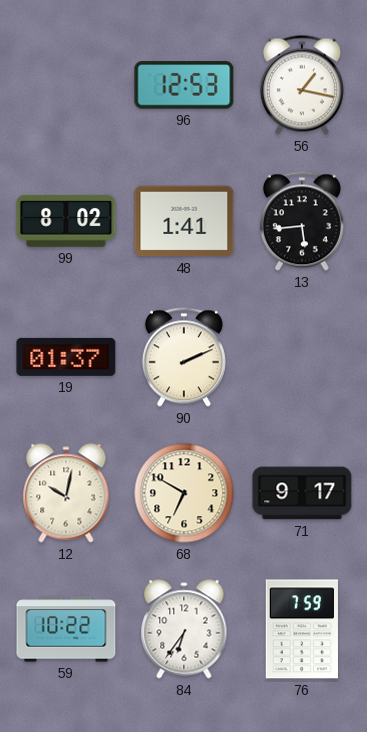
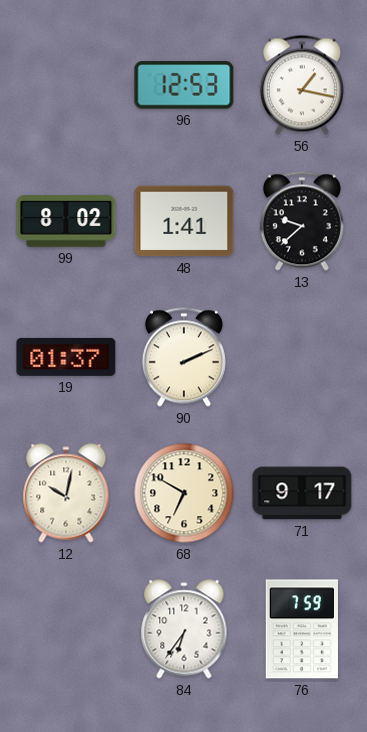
13: 5:44 -> 9:38 (302, 221)
59: 10:22 -> none (66, 629)
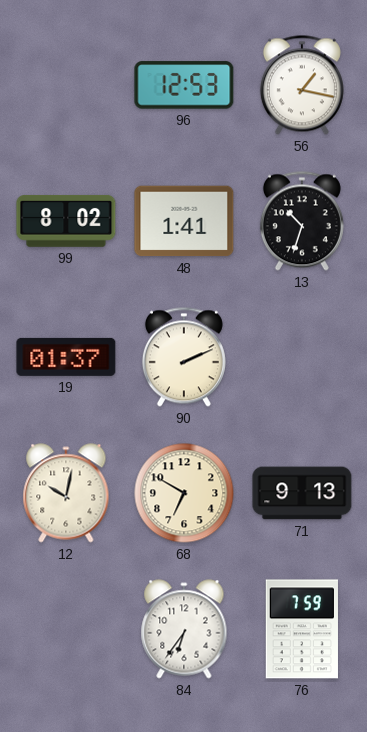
13: 9:38 -> 10:33 (302, 221)
71: 9:17 -> 9:13 (302, 493)
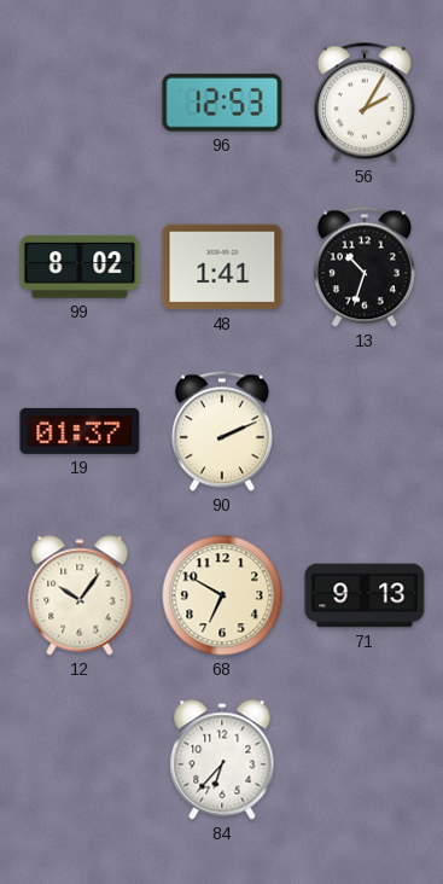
56: 1:17 -> 2:05 (365, 103)
12: 10:02 -> 10:06 (80, 595)
84: 6:36 -> 6:37 (222, 760)
76: 7:59 -> none (302, 629)
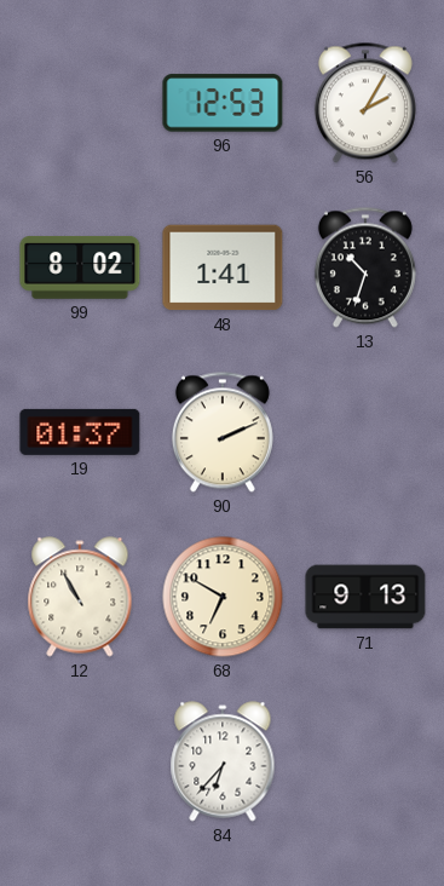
12: 10:06 -> 10:55 (80, 597)
